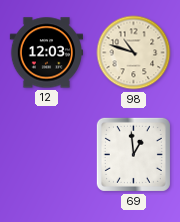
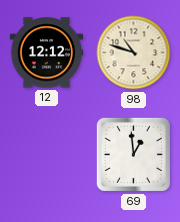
12: 12:03 -> 12:12 (46, 53)
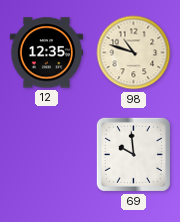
12: 12:12 -> 12:35 (46, 53)
69: 12:59 -> 9:59 (133, 154)
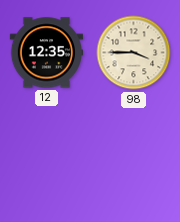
98: 10:48 -> 3:45 (134, 53)
69: 9:59 -> none (133, 154)
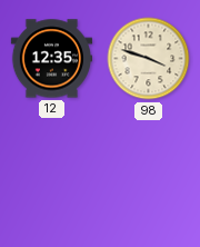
98: 3:45 -> 3:48 (149, 59)
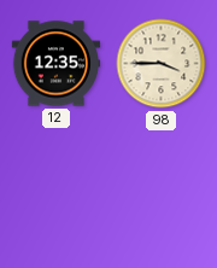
98: 3:48 -> 3:45 (162, 64)
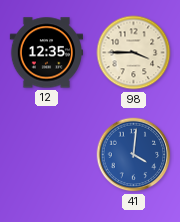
41: none -> 4:01 (134, 155)
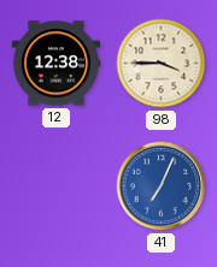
12: 12:35 -> 12:38 (55, 64)
41: 4:01 -> 7:04 (162, 186)
